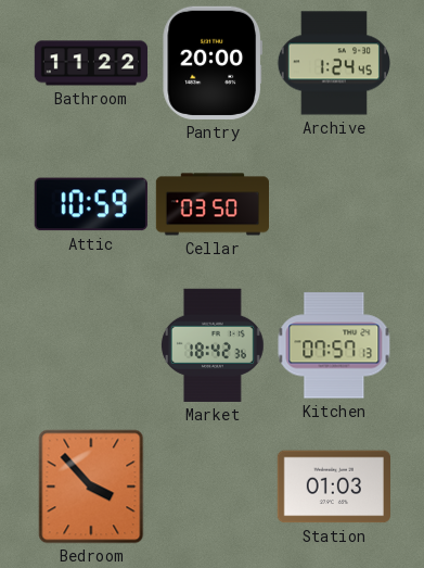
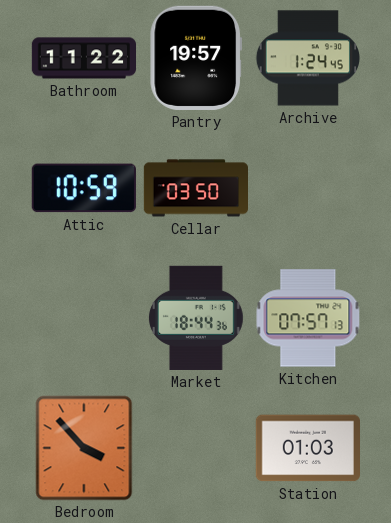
Pantry: 20:00 -> 19:57 (195, 58)
Market: 18:42 -> 18:44 (196, 318)
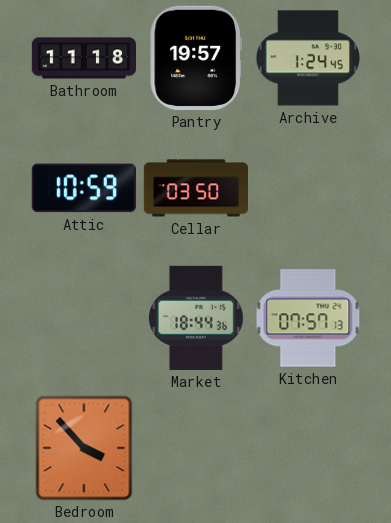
Bathroom: 11:22 -> 11:18 (84, 58)
Station: 01:03 -> none (307, 448)
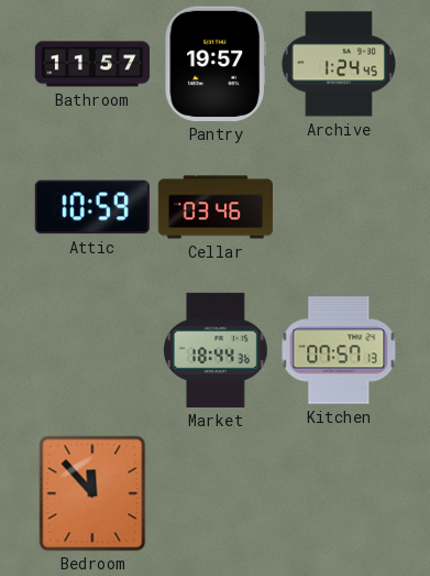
Bathroom: 11:18 -> 11:57 (92, 64)
Cellar: 03:50 -> 03:46 (214, 207)
Bedroom: 3:53 -> 11:53 (92, 493)
